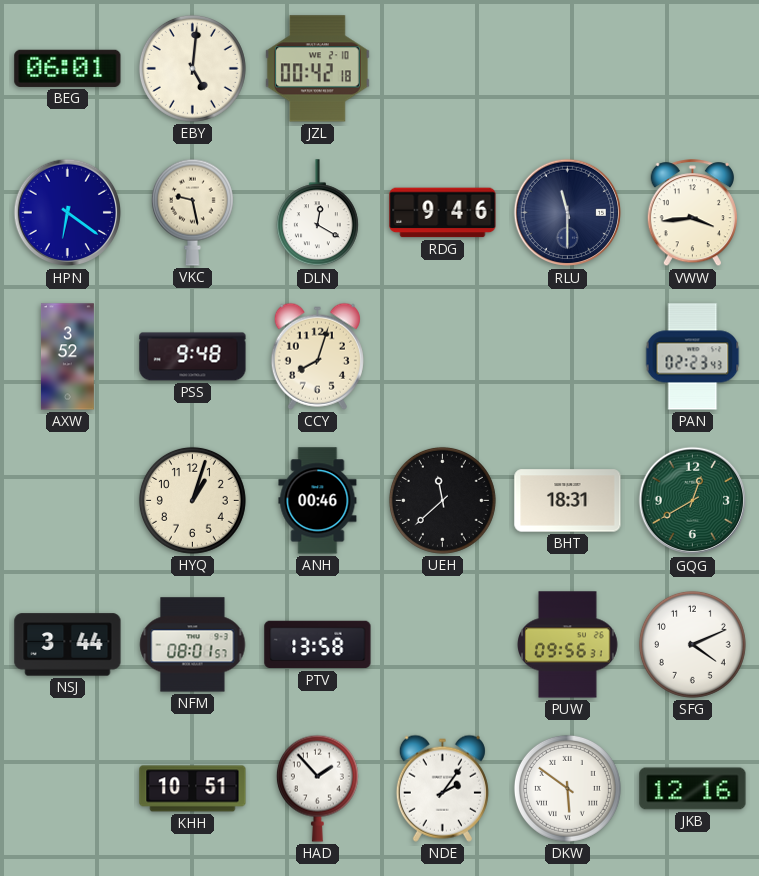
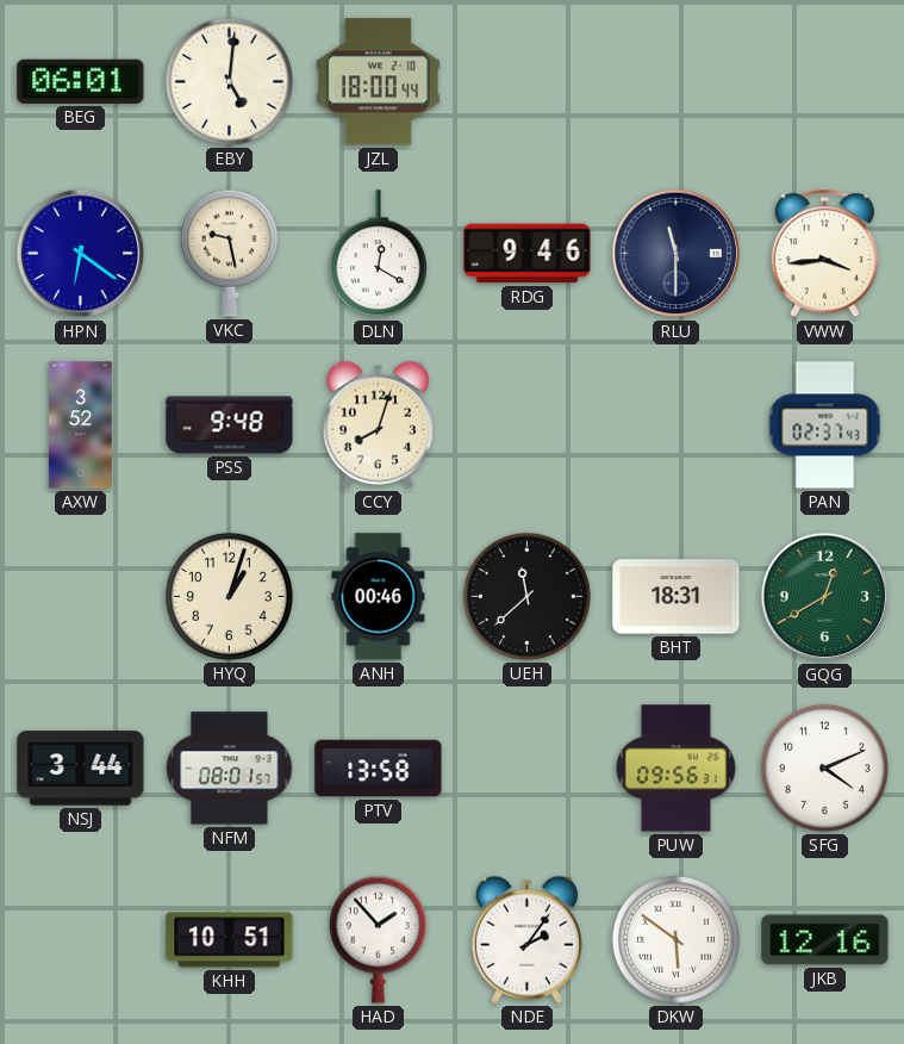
JZL: 00:42 -> 18:00 (378, 82)
PAN: 02:23 -> 02:37 (825, 425)
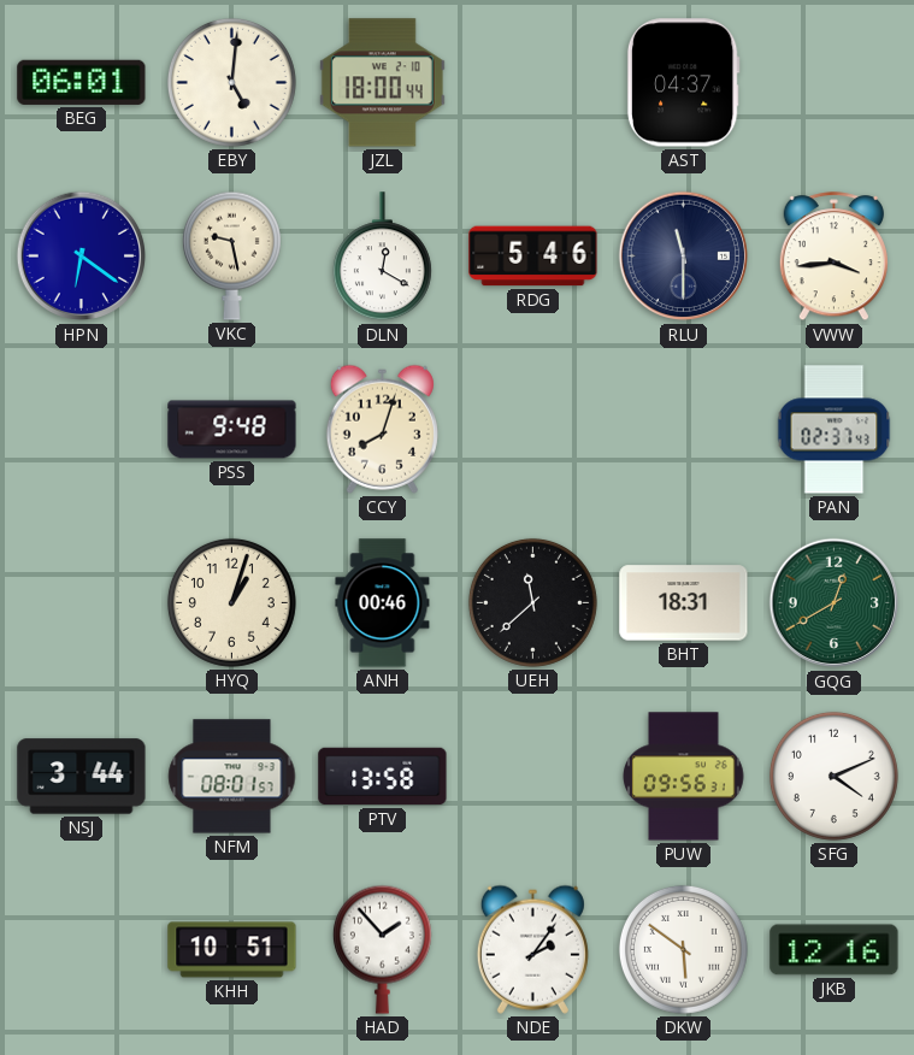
AST: none -> 04:37 (683, 83)
RDG: 9:46 -> 5:46 (533, 257)
AXW: 3:52 -> none (80, 425)
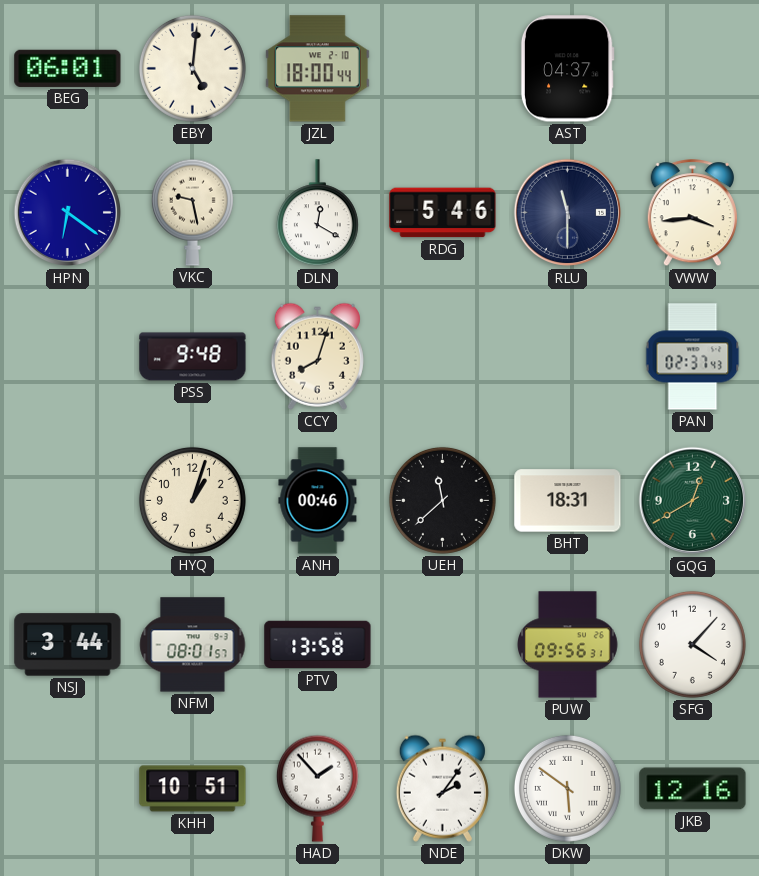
SFG: 4:11 -> 4:07 (692, 644)
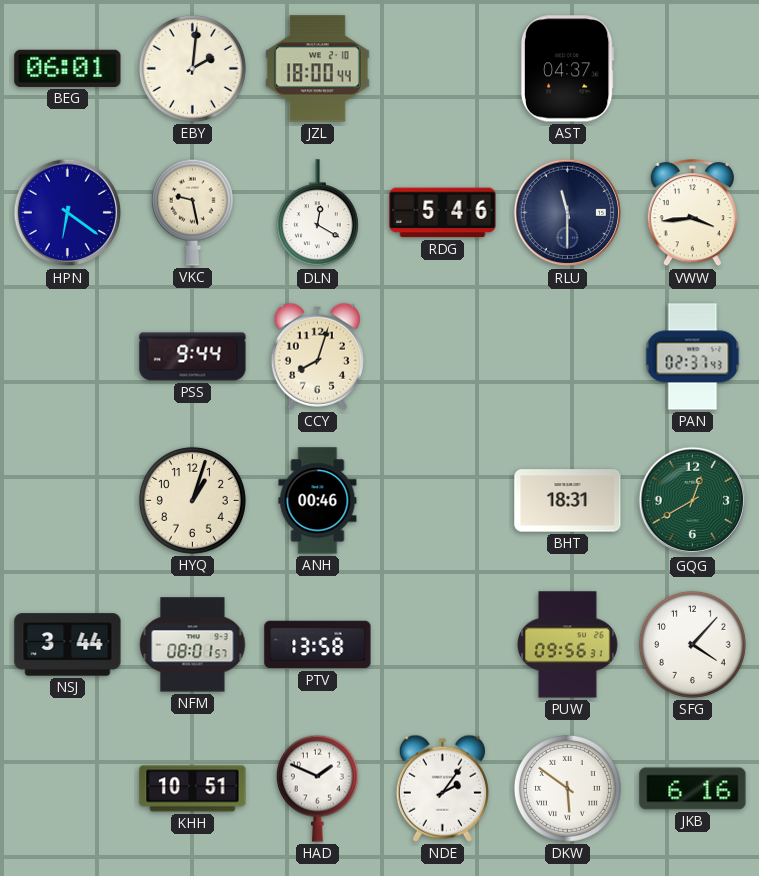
EBY: 5:01 -> 2:01 (192, 68)
PSS: 9:48 -> 9:44 (193, 357)
UEH: 11:38 -> none (442, 500)
HAD: 1:53 -> 1:49 (317, 788)
JKB: 12:16 -> 6:16 (693, 789)
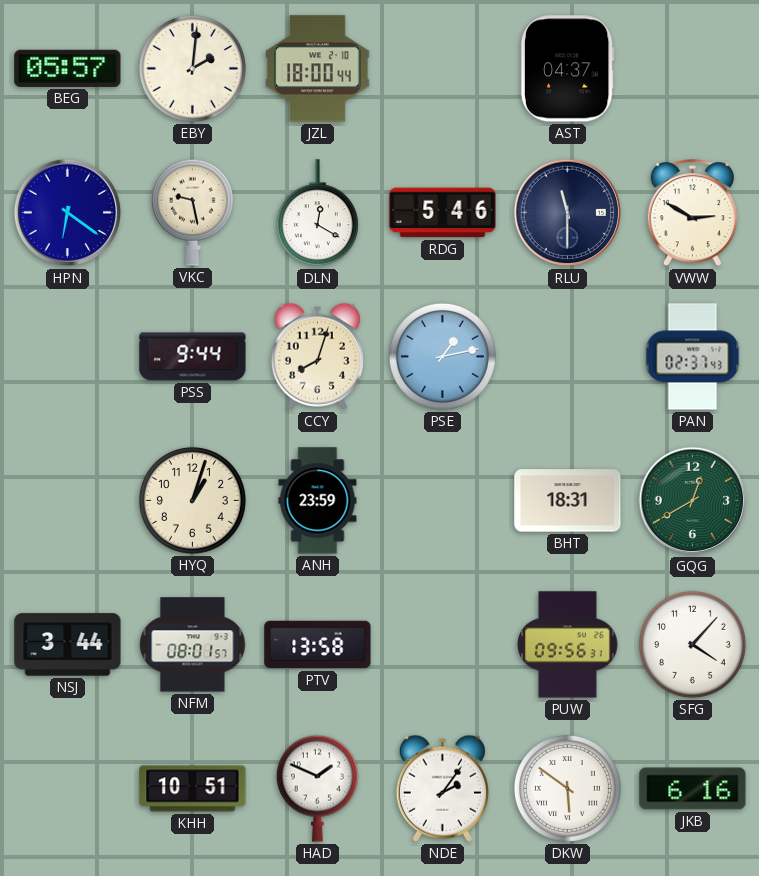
BEG: 06:01 -> 05:57 (68, 68)
VWW: 3:44 -> 2:50 (692, 213)
PSE: none -> 1:13 (442, 356)
ANH: 00:46 -> 23:59 (318, 501)
